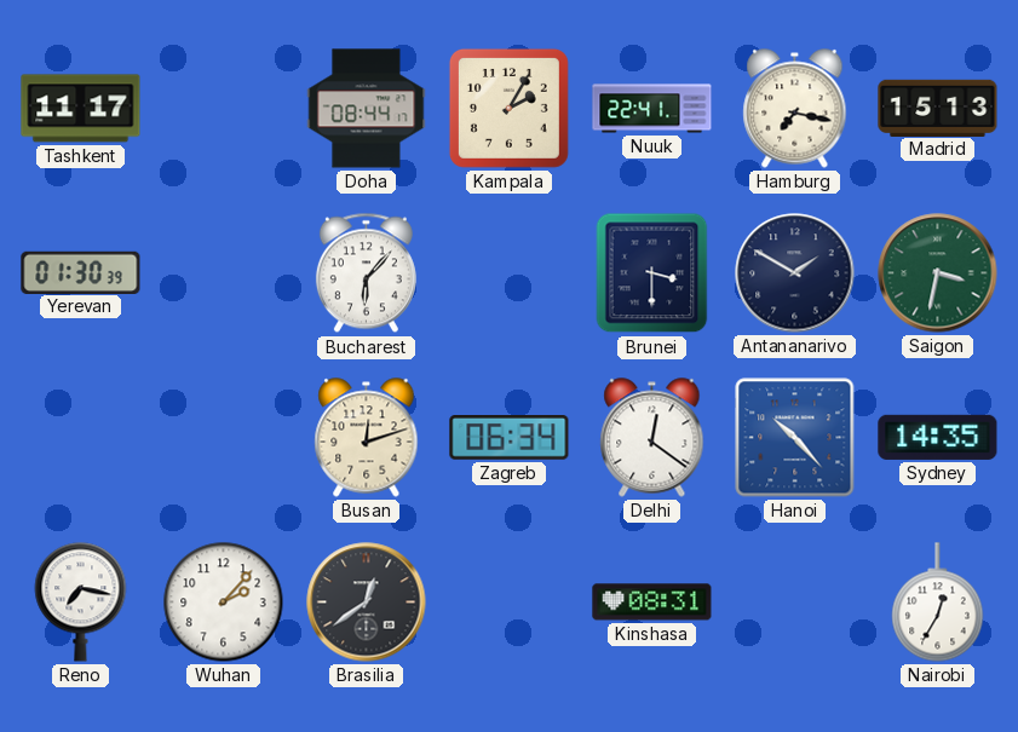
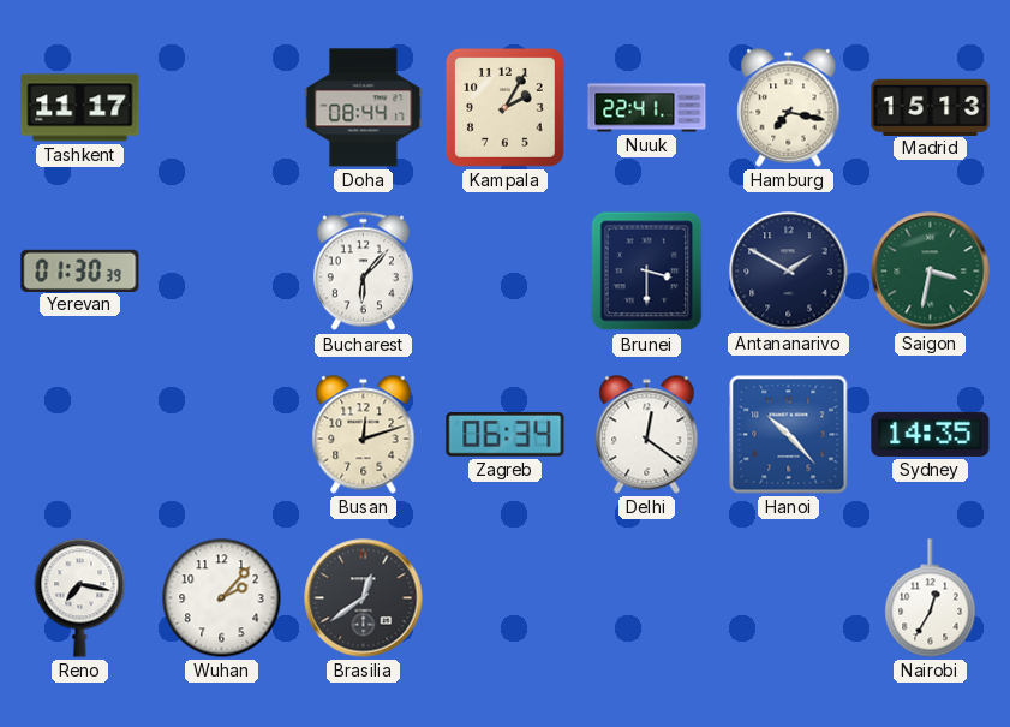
Kinshasa: 08:31 -> none (652, 603)
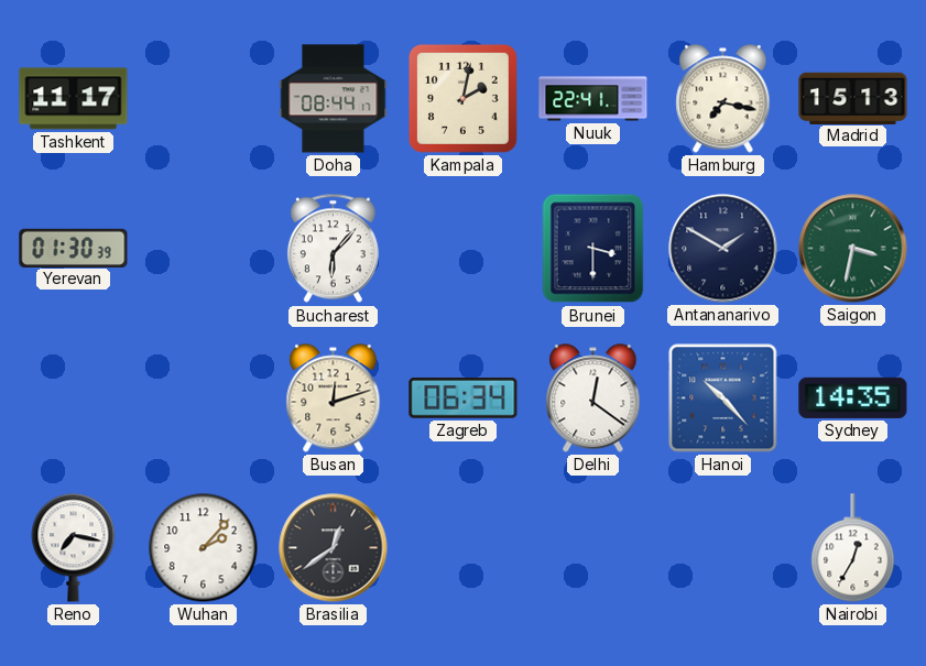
Kampala: 2:05 -> 2:02 (462, 98)
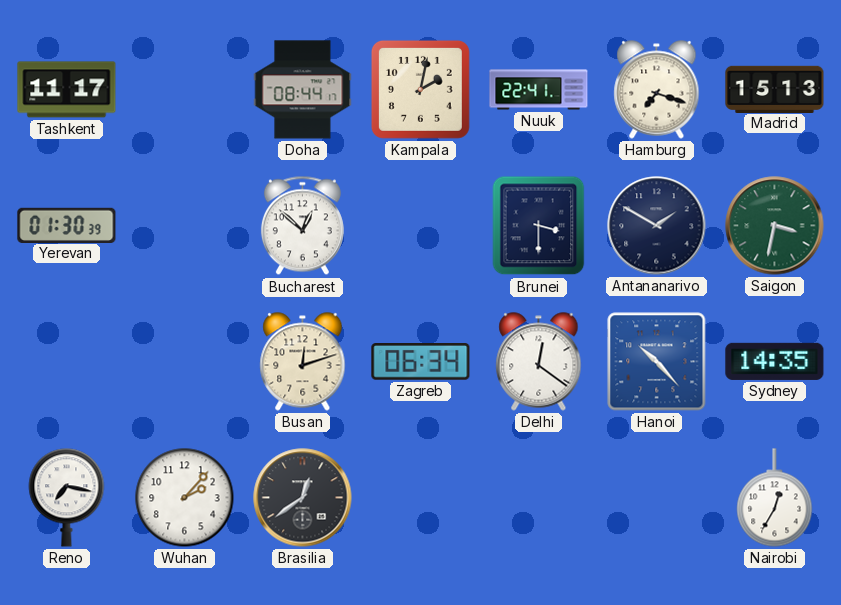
Hamburg: 7:17 -> 7:18 (657, 90)
Bucharest: 6:07 -> 12:52 (302, 226)
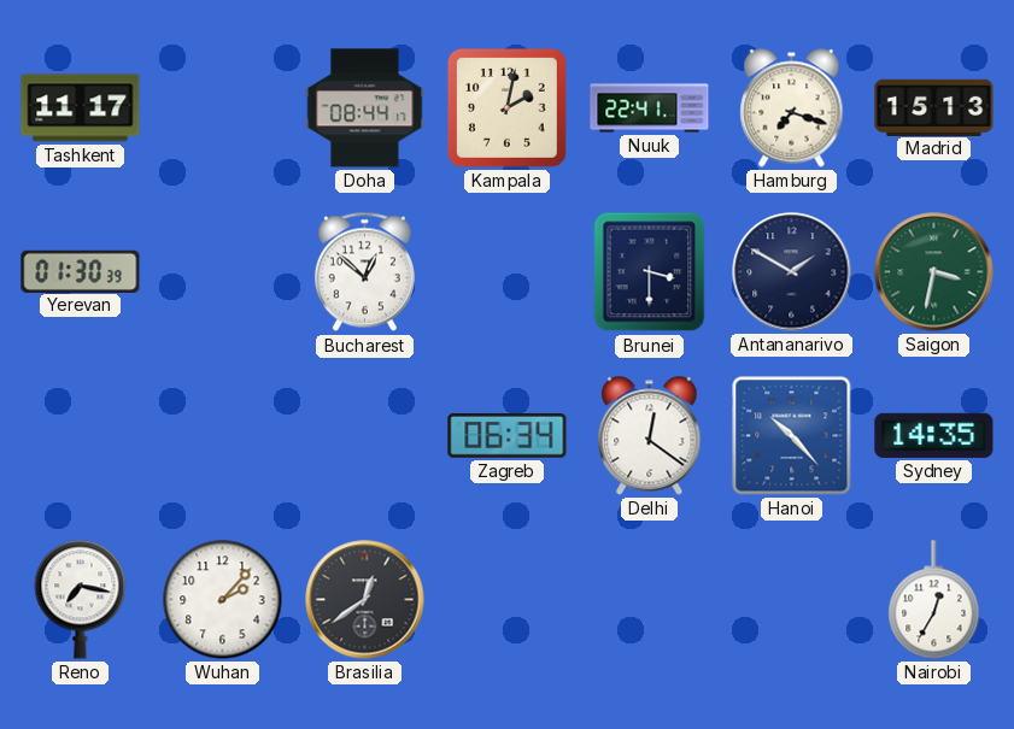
Busan: 12:12 -> none (303, 362)
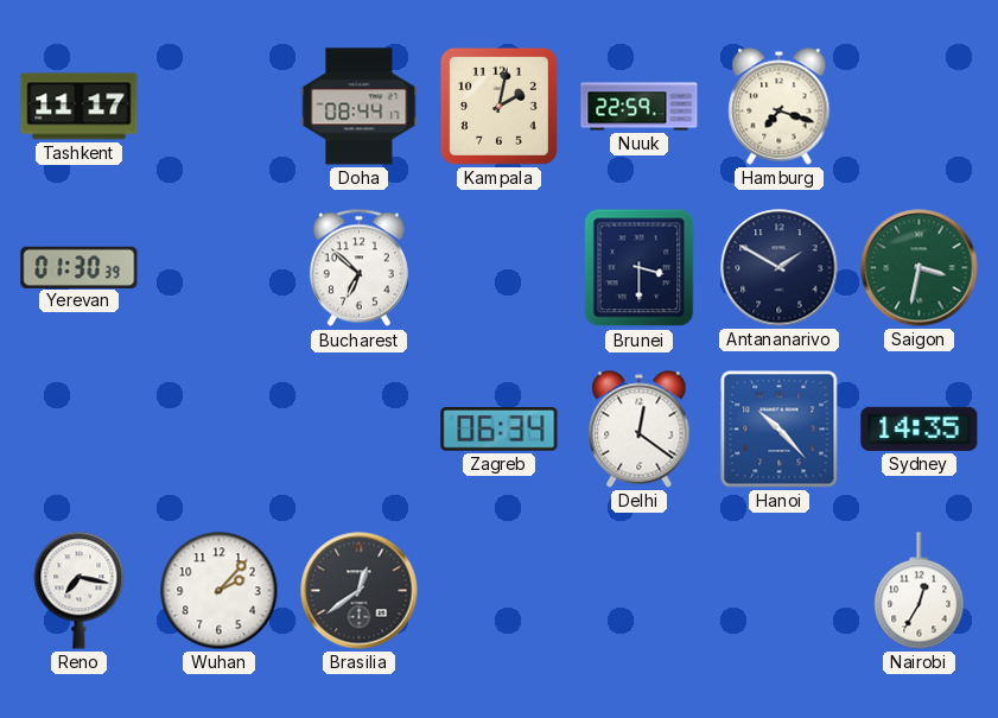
Nuuk: 22:41 -> 22:59 (640, 107)
Madrid: 15:13 -> none (934, 107)
Bucharest: 12:52 -> 6:52 (358, 268)
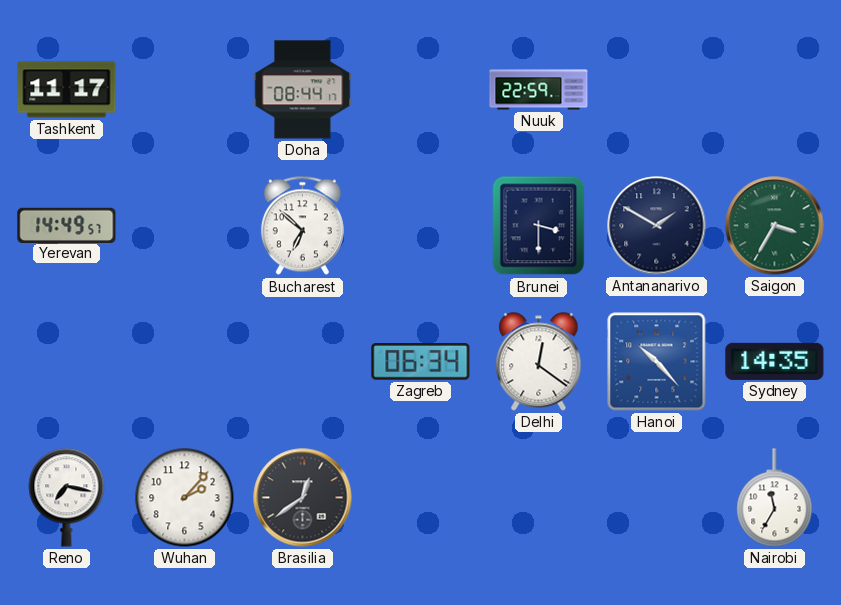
Kampala: 2:02 -> none (498, 106)
Hamburg: 7:18 -> none (780, 107)
Yerevan: 01:30 -> 14:49 (67, 225)
Saigon: 3:32 -> 3:35 (775, 226)
Nairobi: 12:35 -> 11:35 (775, 498)
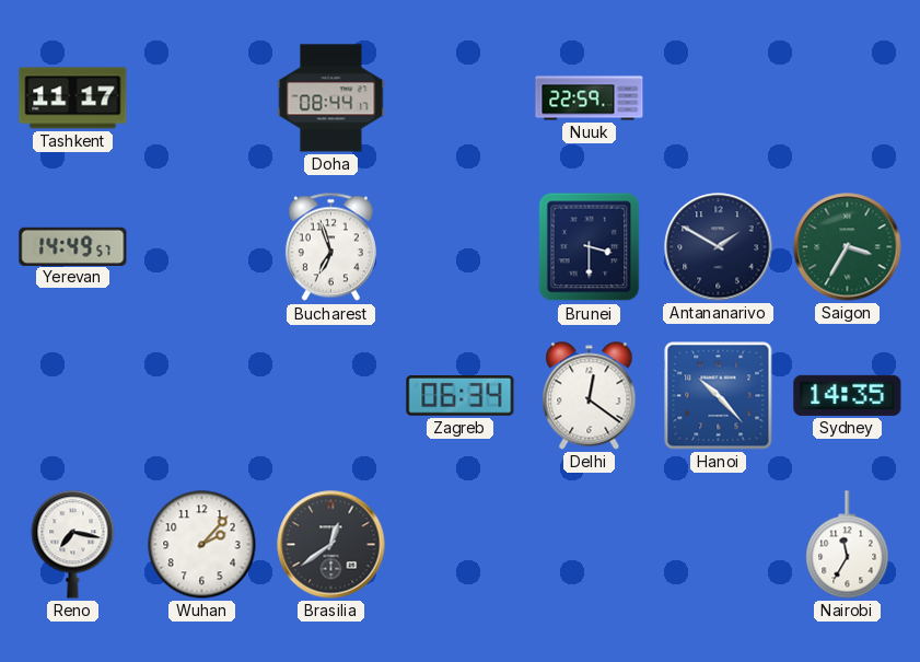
Bucharest: 6:52 -> 6:57 (330, 247)
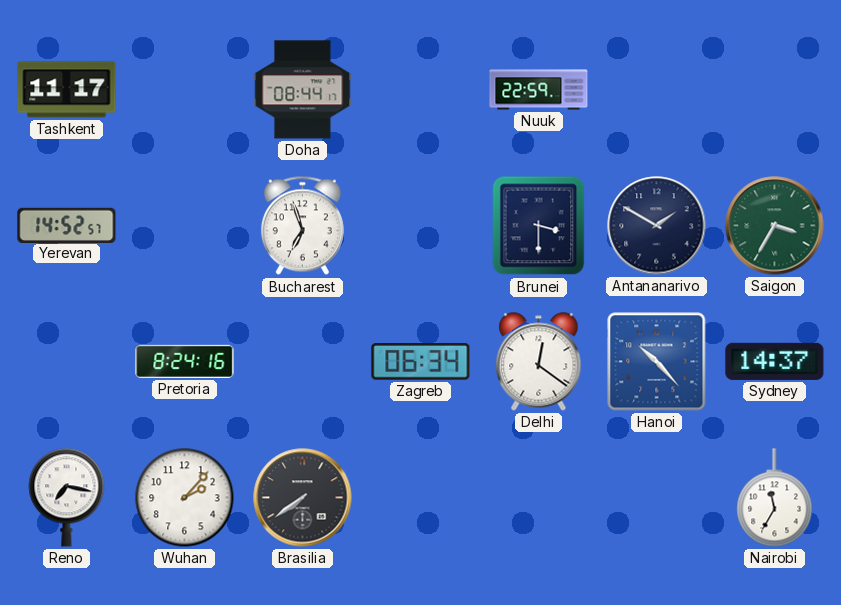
Yerevan: 14:49 -> 14:52 (67, 225)
Pretoria: none -> 8:24 (185, 361)
Sydney: 14:35 -> 14:37 (775, 361)
Brasilia: 12:39 -> 7:39 (303, 498)
